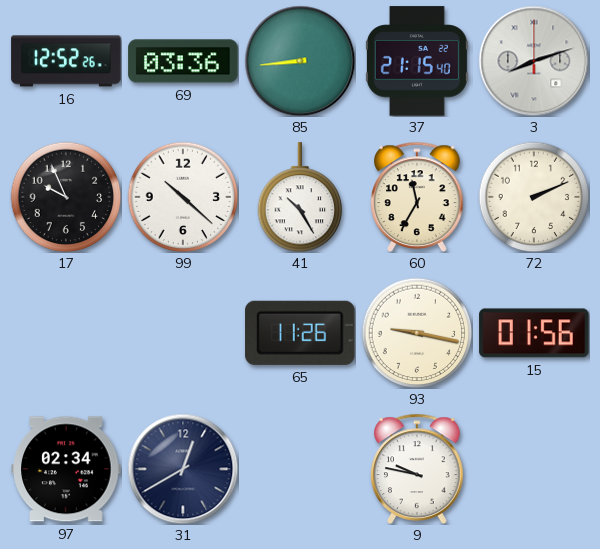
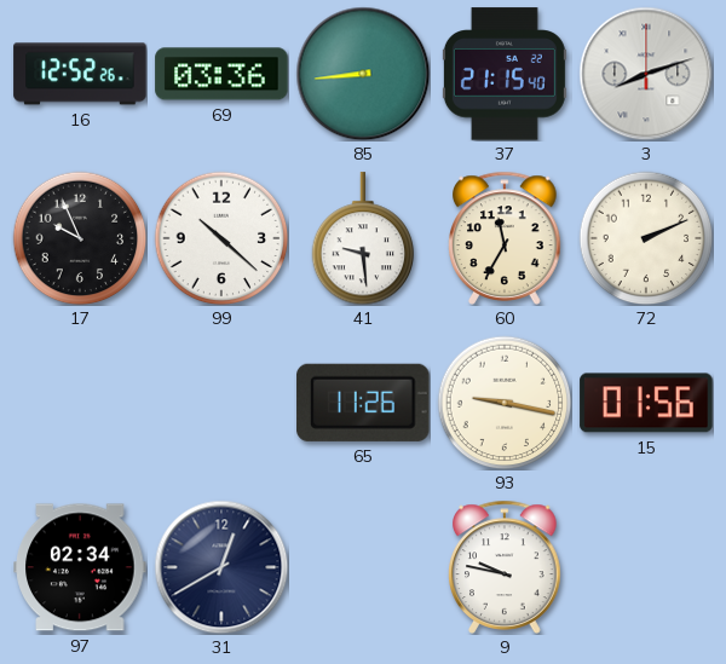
41: 10:25 -> 9:29 (363, 238)
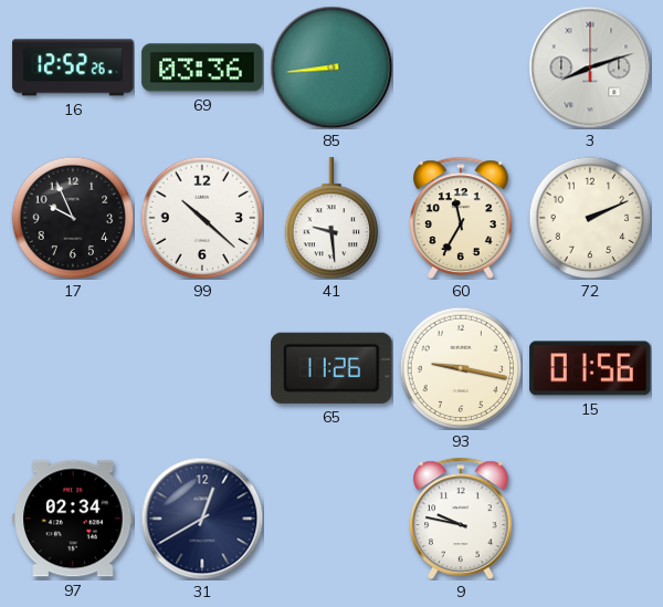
37: 21:15 -> none (505, 74)
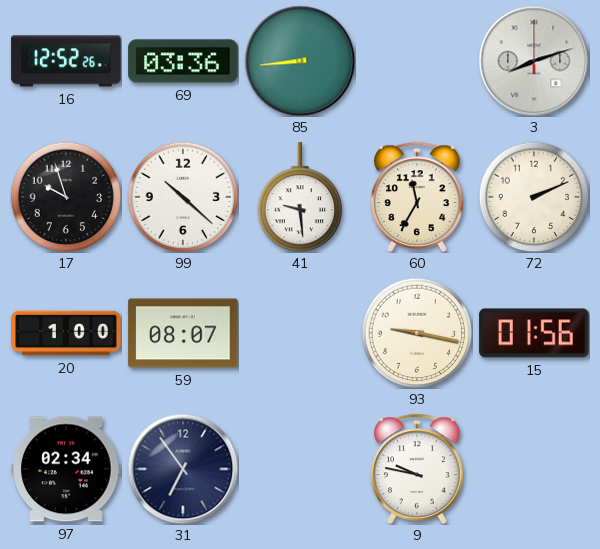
17: 9:56 -> 9:57 (66, 197)
20: none -> 1:00 (66, 333)
59: none -> 08:07 (183, 333)
65: 11:26 -> none (331, 368)
31: 12:40 -> 6:54 (183, 469)
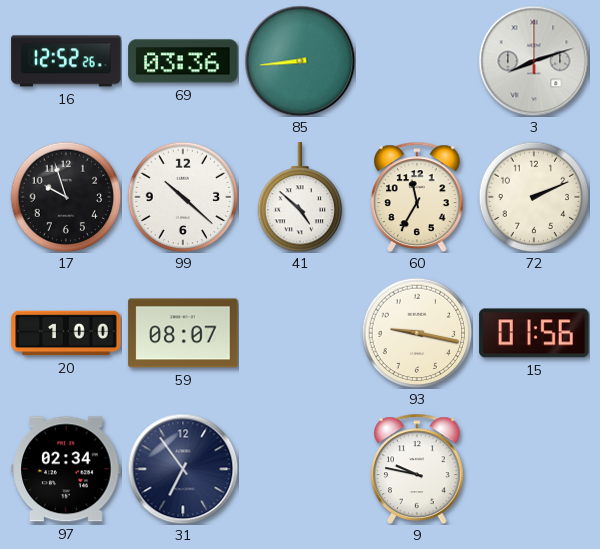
41: 9:29 -> 4:52 (300, 197)
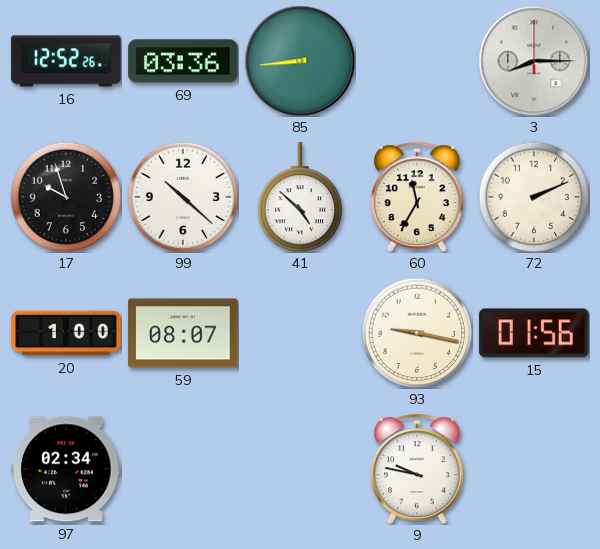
3: 8:12 -> 8:15 (534, 61)
31: 6:54 -> none (183, 469)
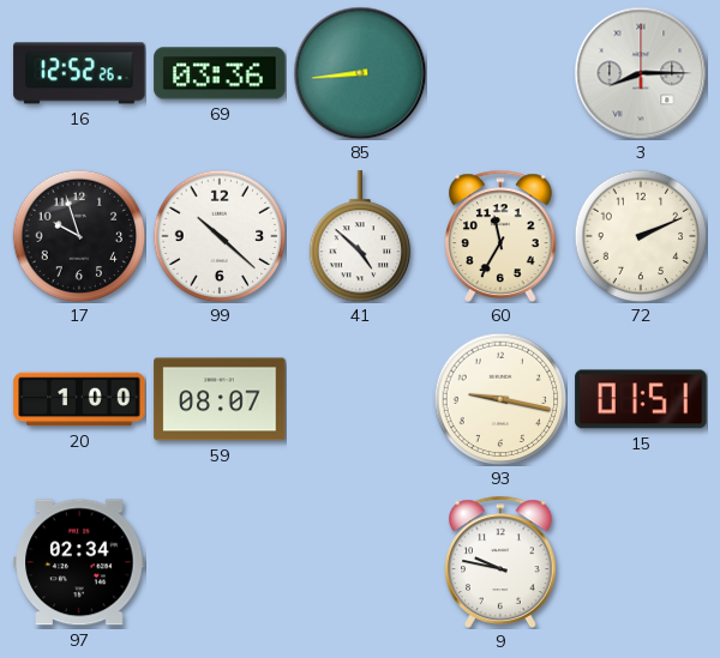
15: 01:56 -> 01:51 (641, 399)
